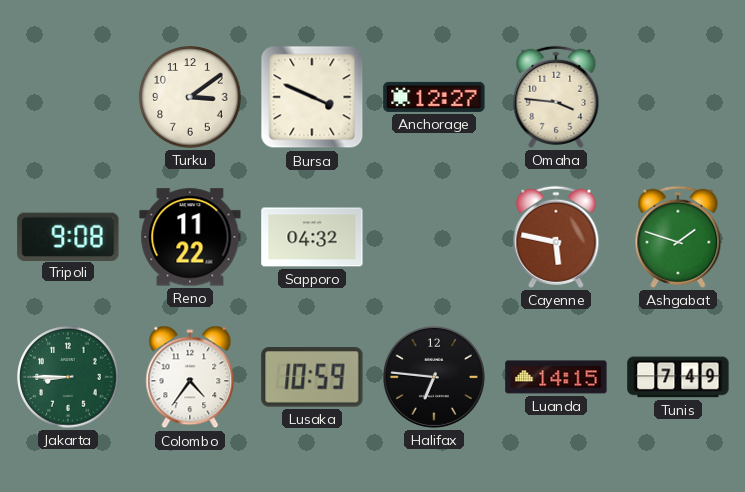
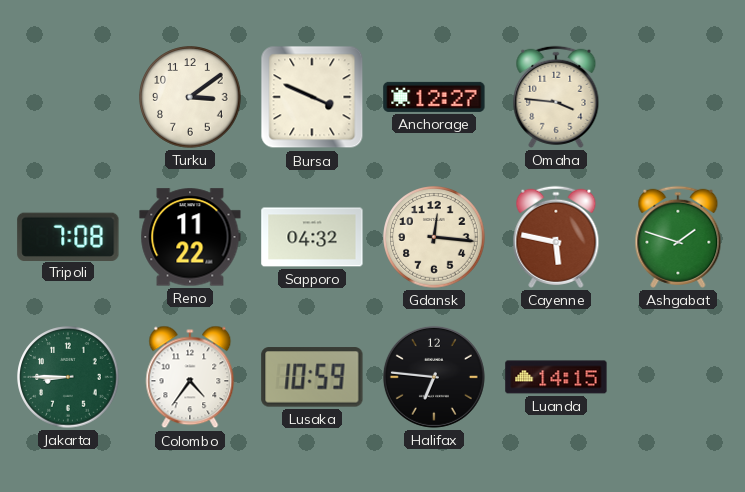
Tripoli: 9:08 -> 7:08 (68, 236)
Gdansk: none -> 12:16 (434, 237)
Tunis: 7:49 -> none (678, 377)
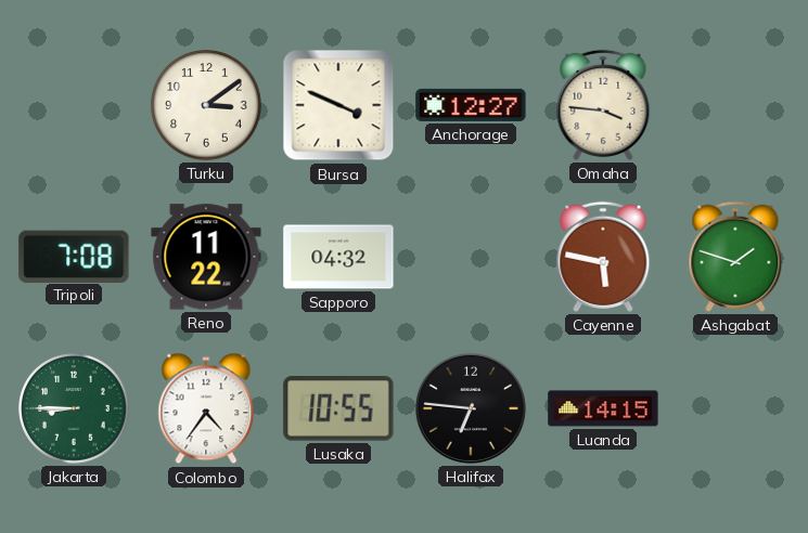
Gdansk: 12:16 -> none (434, 237)
Lusaka: 10:59 -> 10:55 (338, 408)
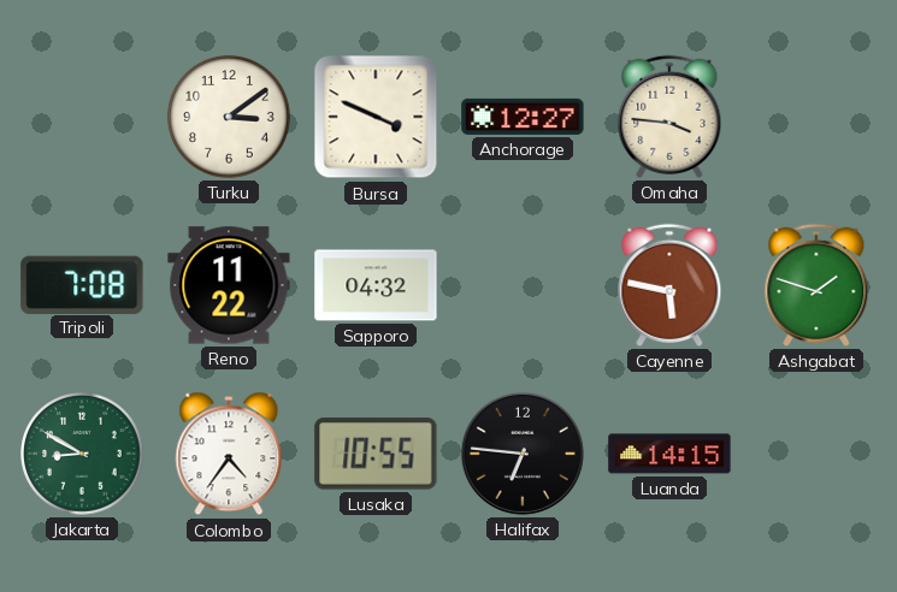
Jakarta: 8:45 -> 8:50 (82, 454)
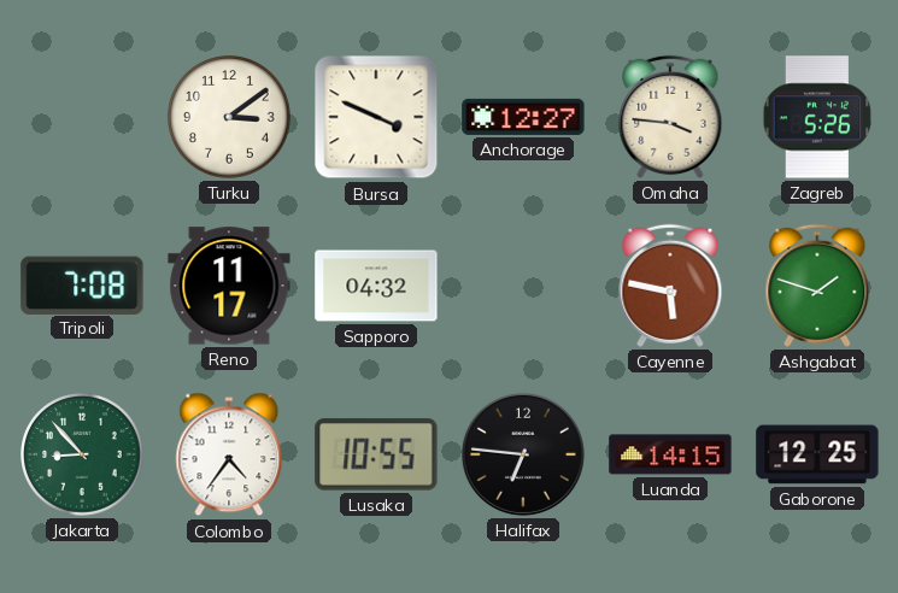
Zagreb: none -> 5:26 (817, 117)
Reno: 11:22 -> 11:17 (229, 286)
Jakarta: 8:50 -> 8:53 (82, 454)
Gaborone: none -> 12:25 (817, 454)
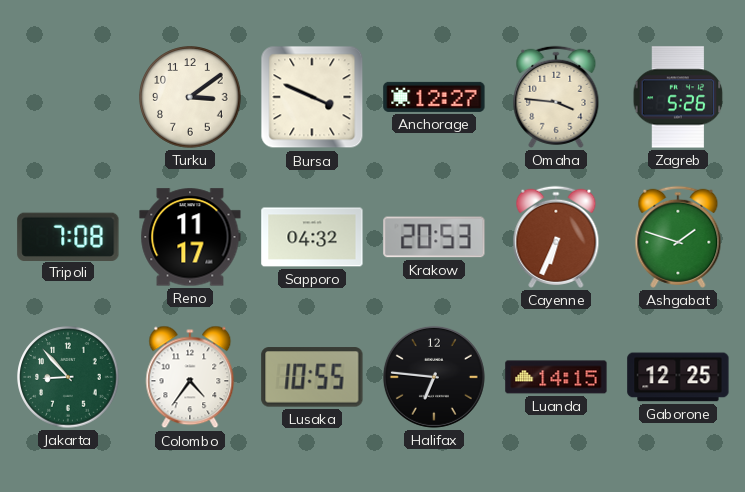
Krakow: none -> 20:53 (434, 237)
Cayenne: 5:47 -> 6:34 (556, 237)
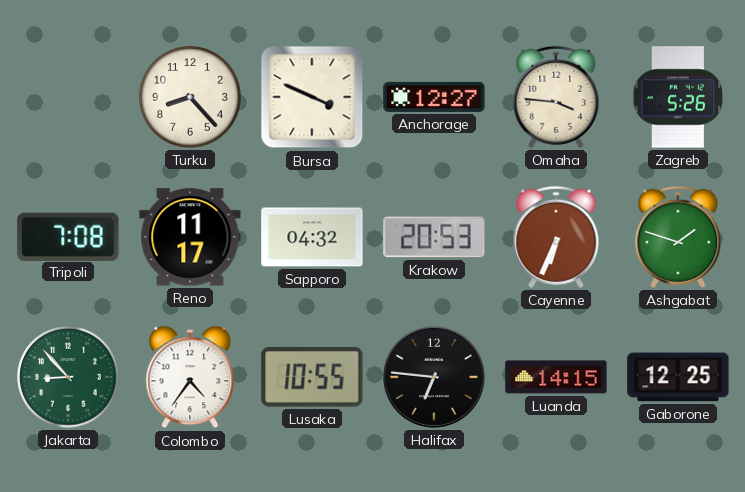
Turku: 3:09 -> 8:23 (190, 97)
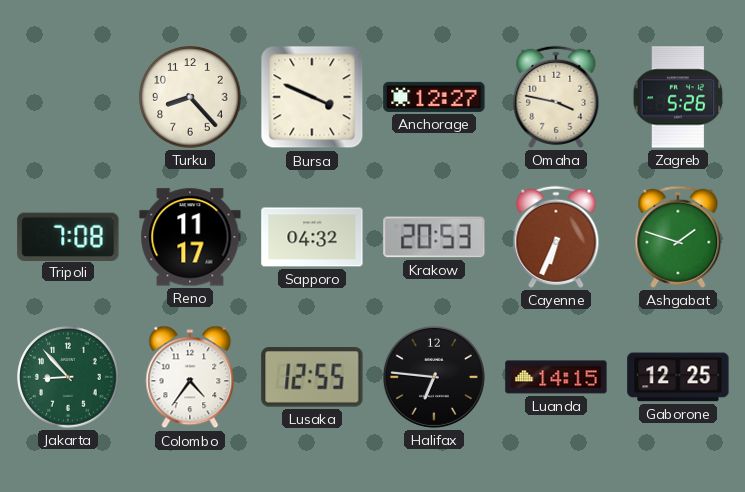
Omaha: 3:46 -> 3:47 (556, 97)
Lusaka: 10:55 -> 12:55 (312, 377)
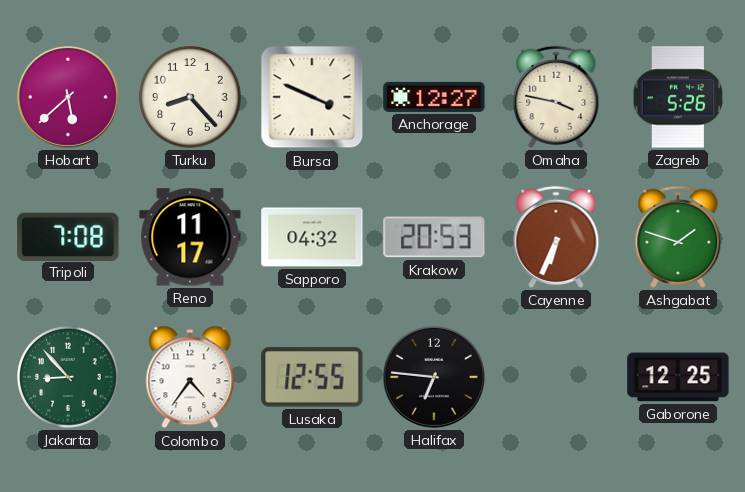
Hobart: none -> 5:38 (68, 97)
Luanda: 14:15 -> none (556, 377)
